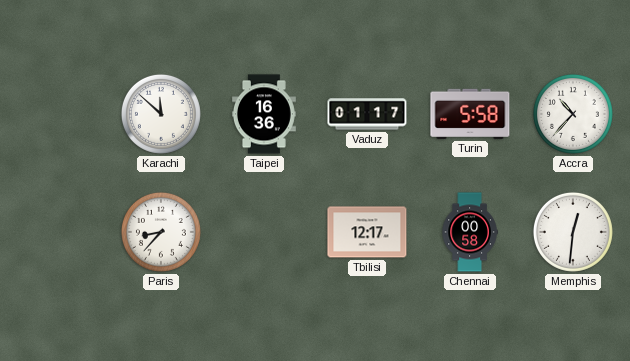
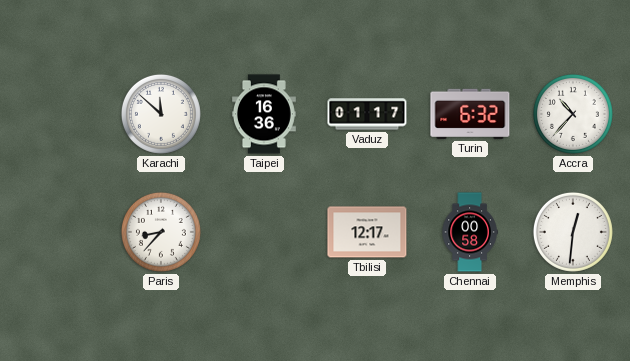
Turin: 5:58 -> 6:32 (470, 114)
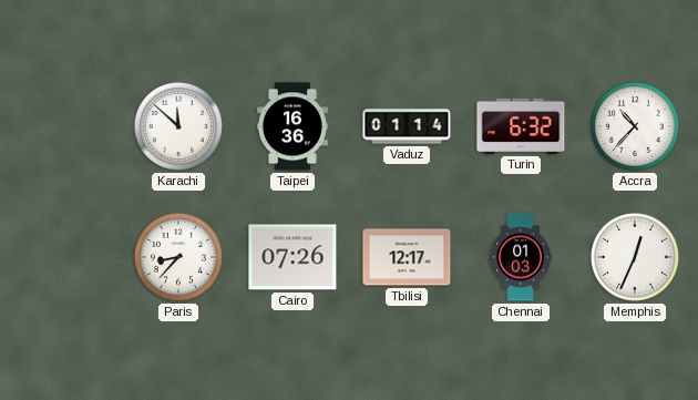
Vaduz: 01:17 -> 01:14 (407, 126)
Cairo: none -> 07:26 (292, 257)
Chennai: 00:58 -> 01:03 (521, 257)
Memphis: 12:31 -> 12:34 (635, 257)
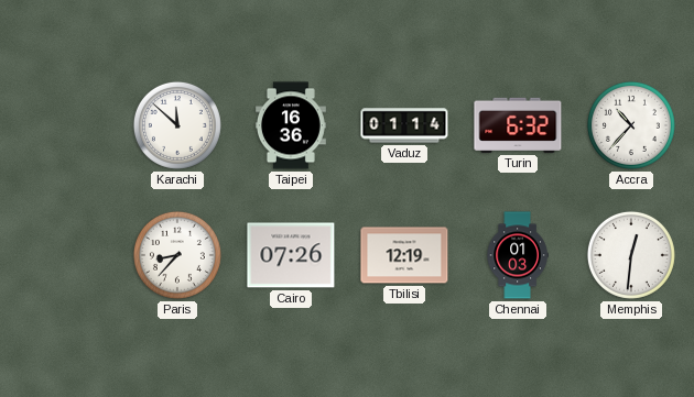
Tbilisi: 12:17 -> 12:19 (404, 255)
Memphis: 12:34 -> 12:31 (631, 255)
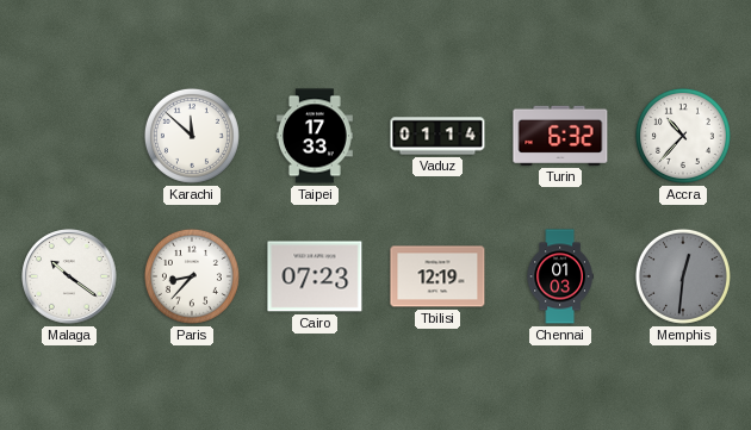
Taipei: 16:36 -> 17:33 (315, 136)
Malaga: none -> 10:21 (69, 276)
Cairo: 07:26 -> 07:23 (315, 276)
Memphis dial: white -> grey (683, 276)
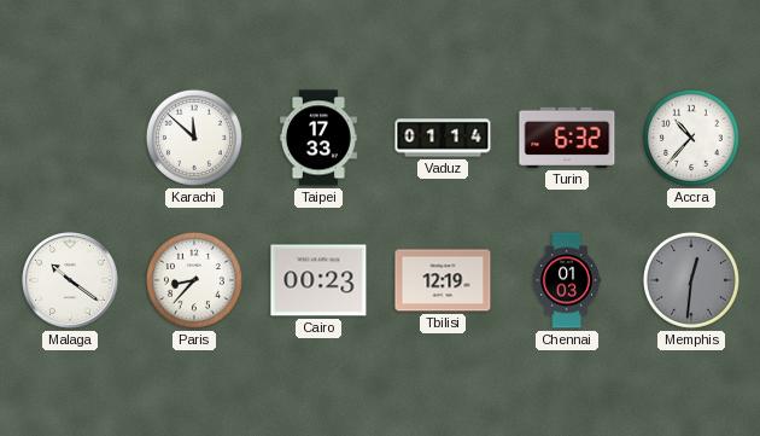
Cairo: 07:23 -> 00:23 (318, 280)
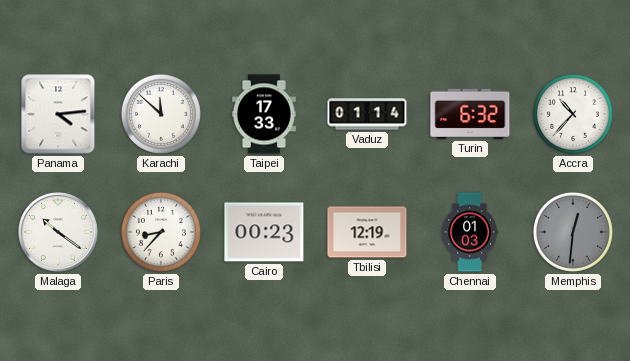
Panama: none -> 4:14 (58, 114)
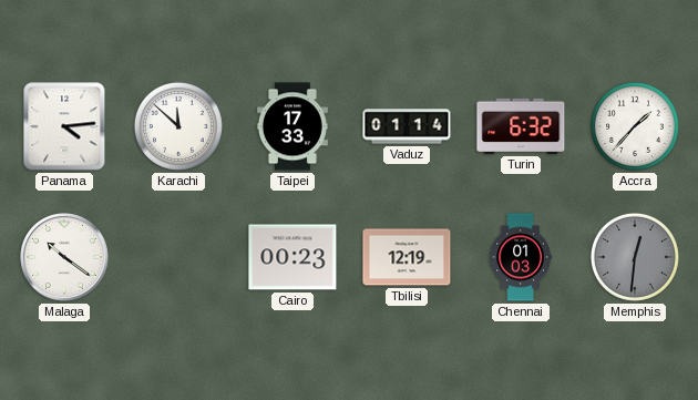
Accra: 10:37 -> 1:37 (635, 126)
Paris: 8:37 -> none (161, 232)
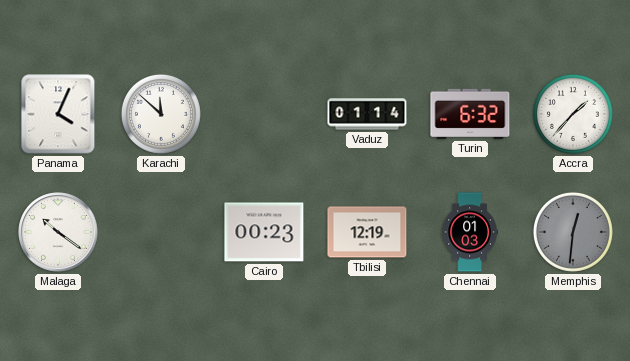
Panama: 4:14 -> 4:04 (58, 114)
Taipei: 17:33 -> none (292, 126)
